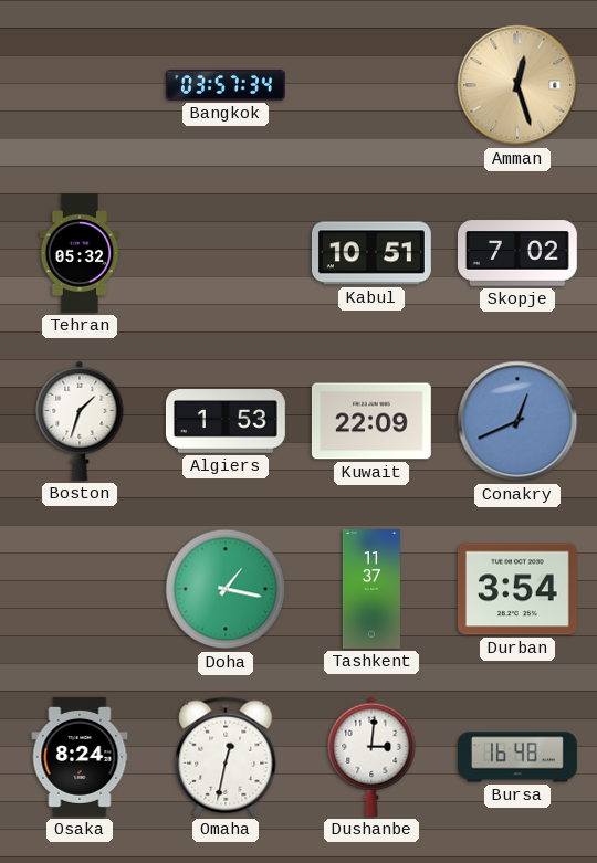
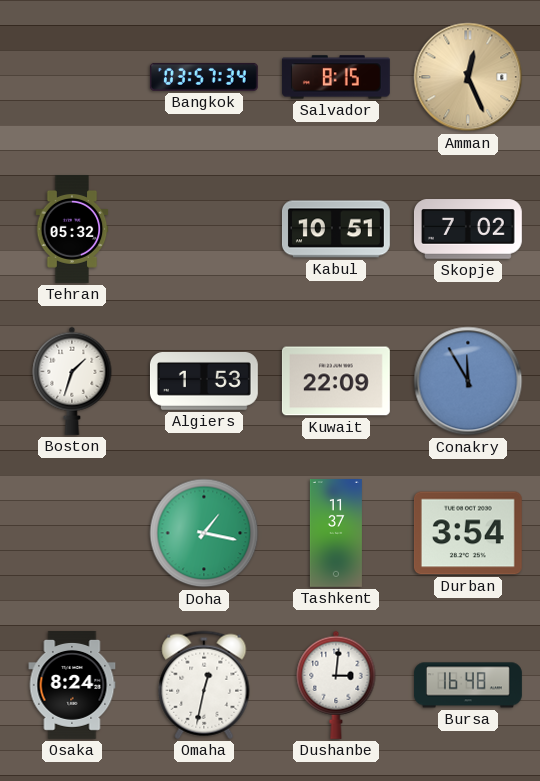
Salvador: none -> 8:15 (336, 77)
Amman: 12:27 -> 12:26 (468, 77)
Conakry: 12:41 -> 11:55 (468, 381)
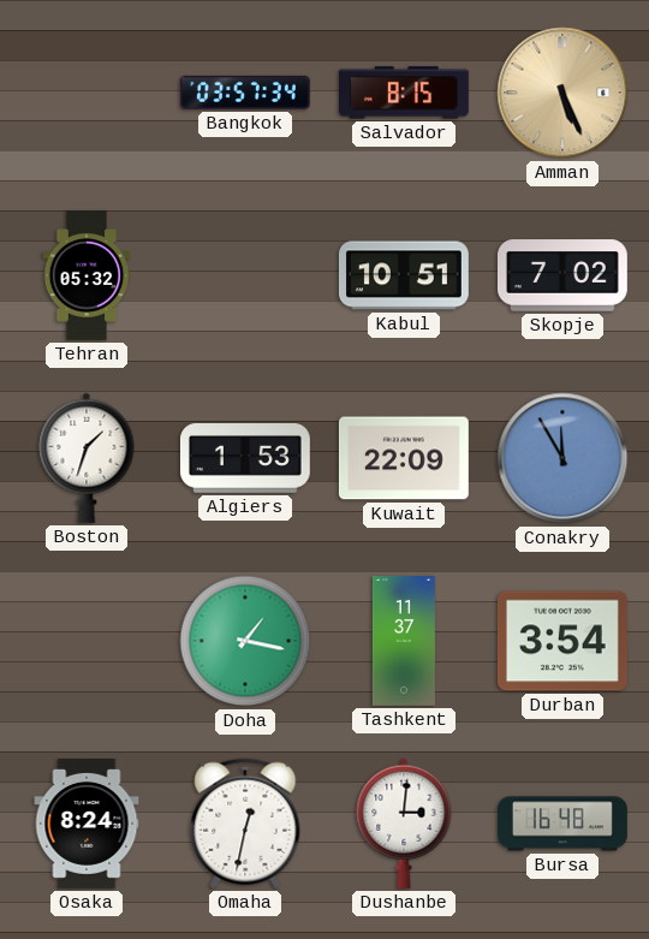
Amman: 12:26 -> 5:26 (562, 93)
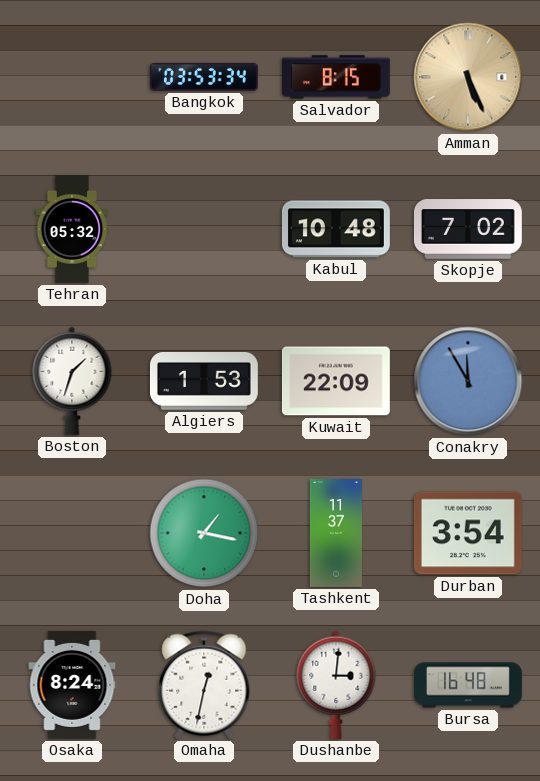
Bangkok: 03:57 -> 03:53 (204, 77)
Kabul: 10:51 -> 10:48 (336, 229)
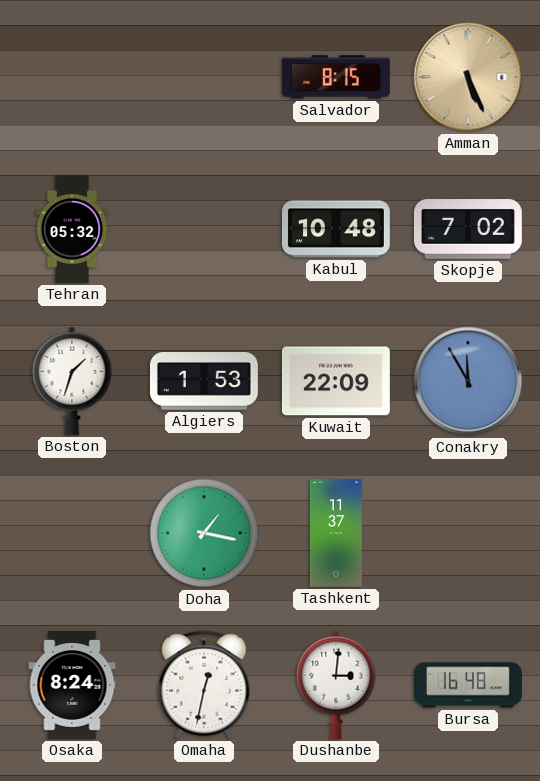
Bangkok: 03:53 -> none (204, 77)
Durban: 3:54 -> none (468, 533)
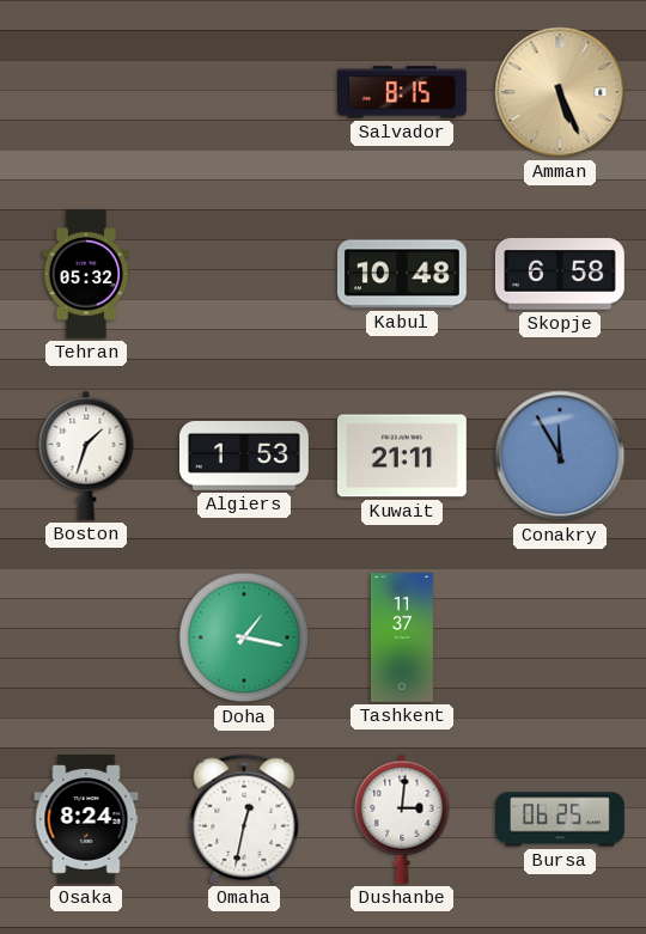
Skopje: 7:02 -> 6:58 (560, 274)
Kuwait: 22:09 -> 21:11 (402, 456)
Bursa: 16:48 -> 06:25 (561, 819)
